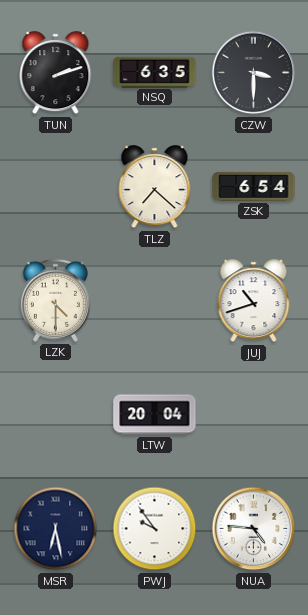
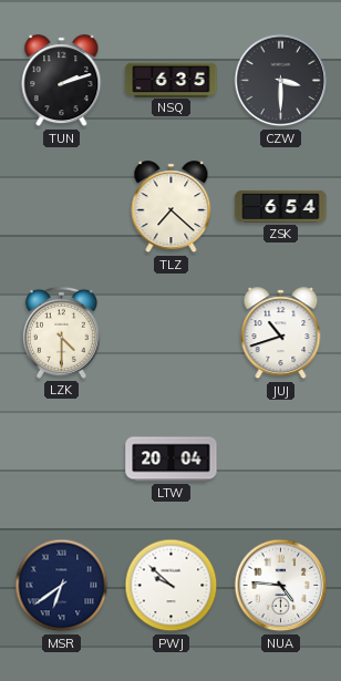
MSR: 6:28 -> 6:39 (62, 586)
PWJ: 9:54 -> 9:52 (172, 586)
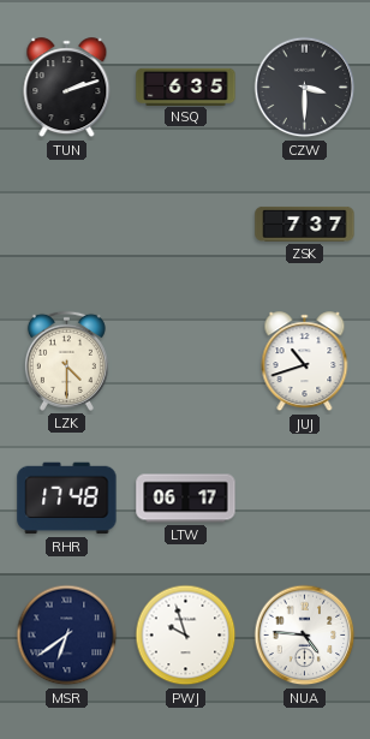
TLZ: 7:22 -> none (172, 207)
ZSK: 6:54 -> 7:37 (305, 224)
RHR: none -> 17:48 (67, 499)
LTW: 20:04 -> 06:17 (186, 499)
PWJ: 9:52 -> 9:57 (186, 636)
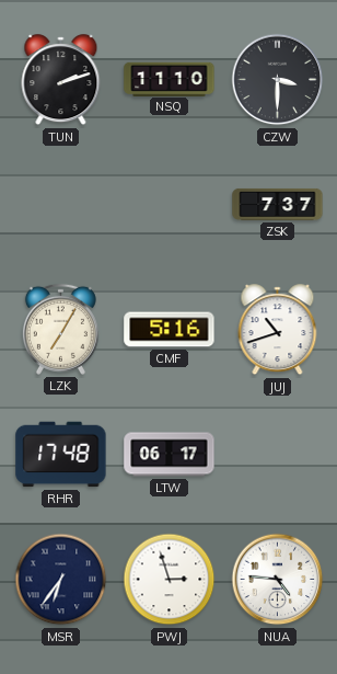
NSQ: 6:35 -> 11:10 (170, 79)
LZK: 4:30 -> 7:05 (60, 329)
CMF: none -> 5:16 (170, 330)
MSR: 6:39 -> 6:36 (61, 580)
PWJ: 9:57 -> 2:57 (170, 580)
